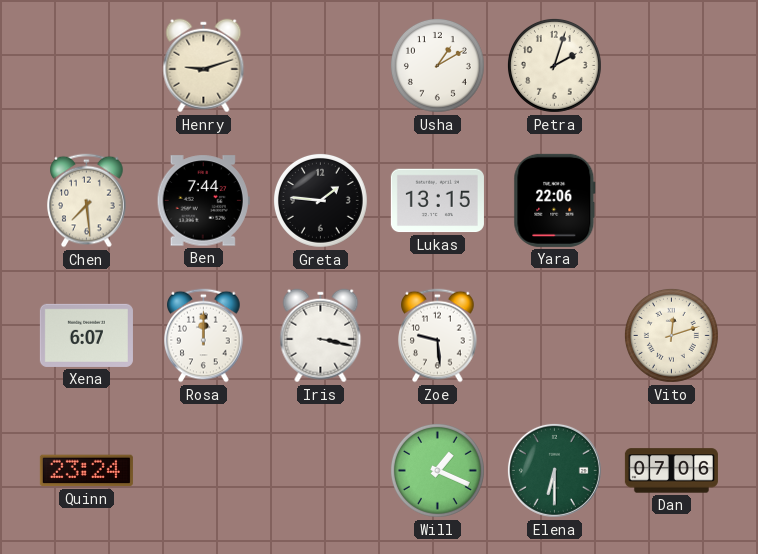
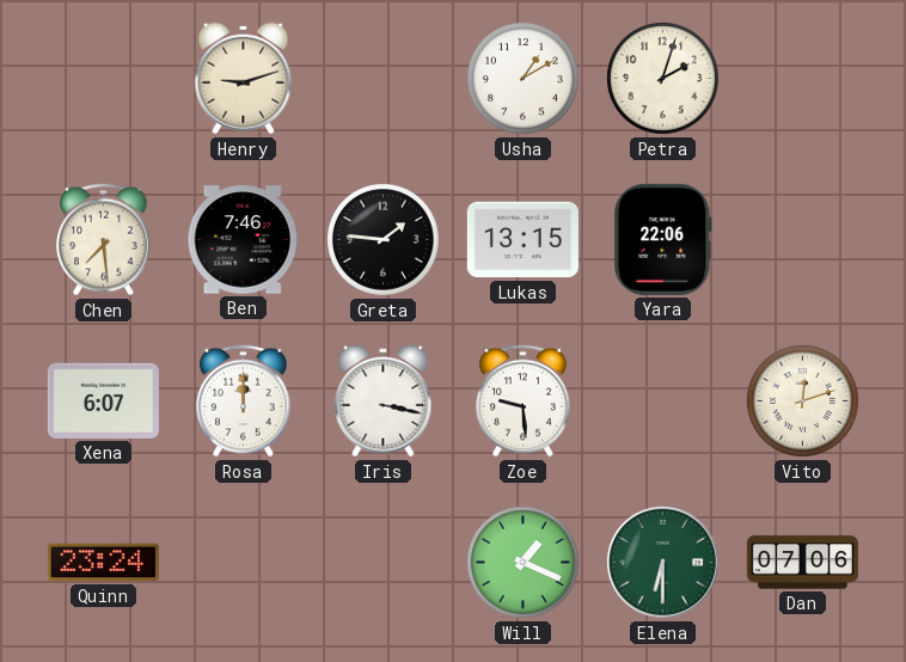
Ben: 7:44 -> 7:46 (243, 240)
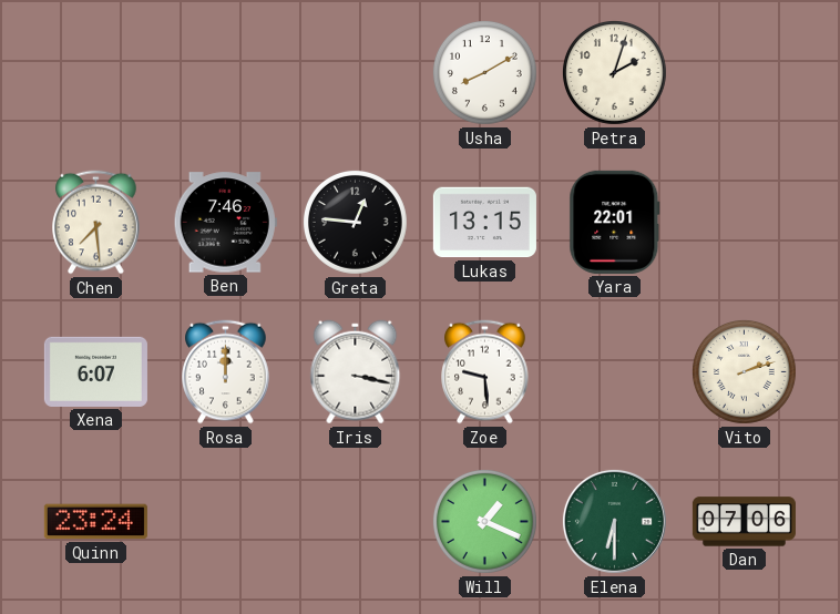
Henry: 9:12 -> none (244, 79)
Usha: 1:10 -> 8:10 (484, 72)
Greta: 1:46 -> 12:46 (355, 222)
Yara: 22:06 -> 22:01 (615, 222)
Vito: 12:12 -> 2:12 (744, 371)
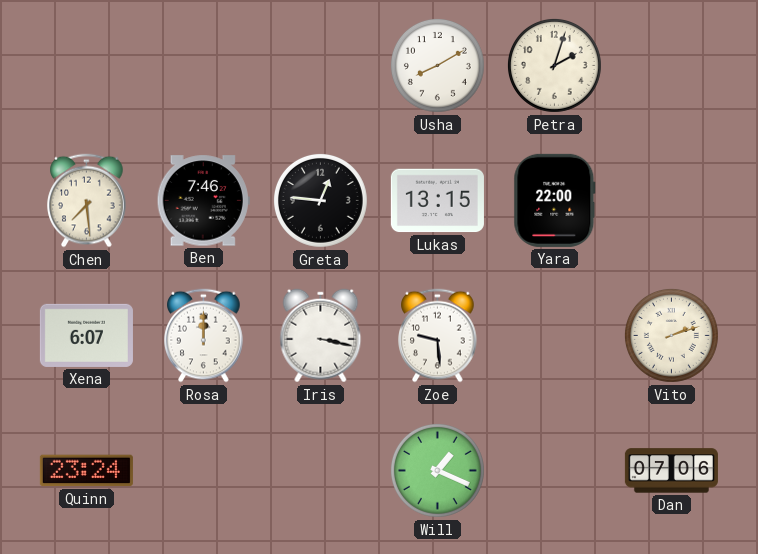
Yara: 22:01 -> 22:00 (555, 200)
Elena: 6:30 -> none (614, 521)
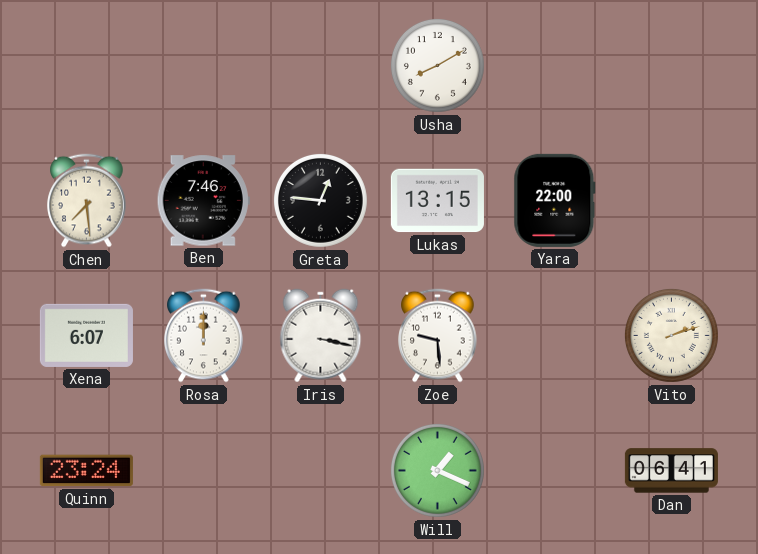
Petra: 2:03 -> none (554, 65)
Dan: 07:06 -> 06:41 (671, 471)
